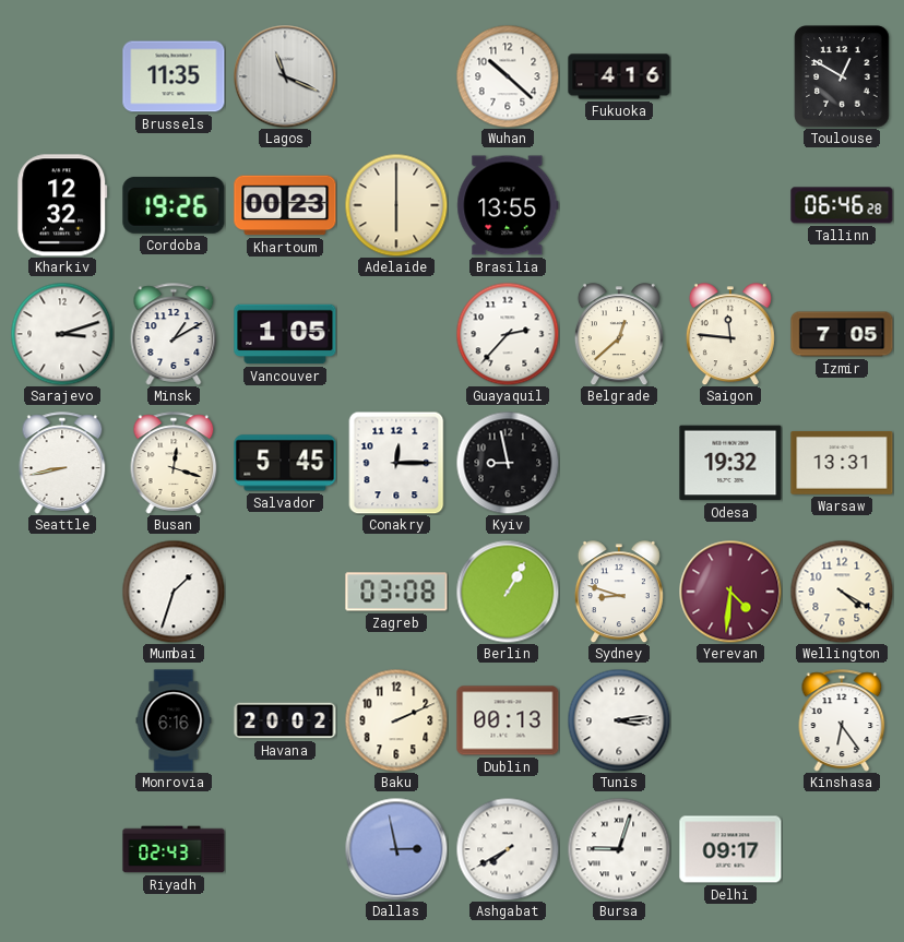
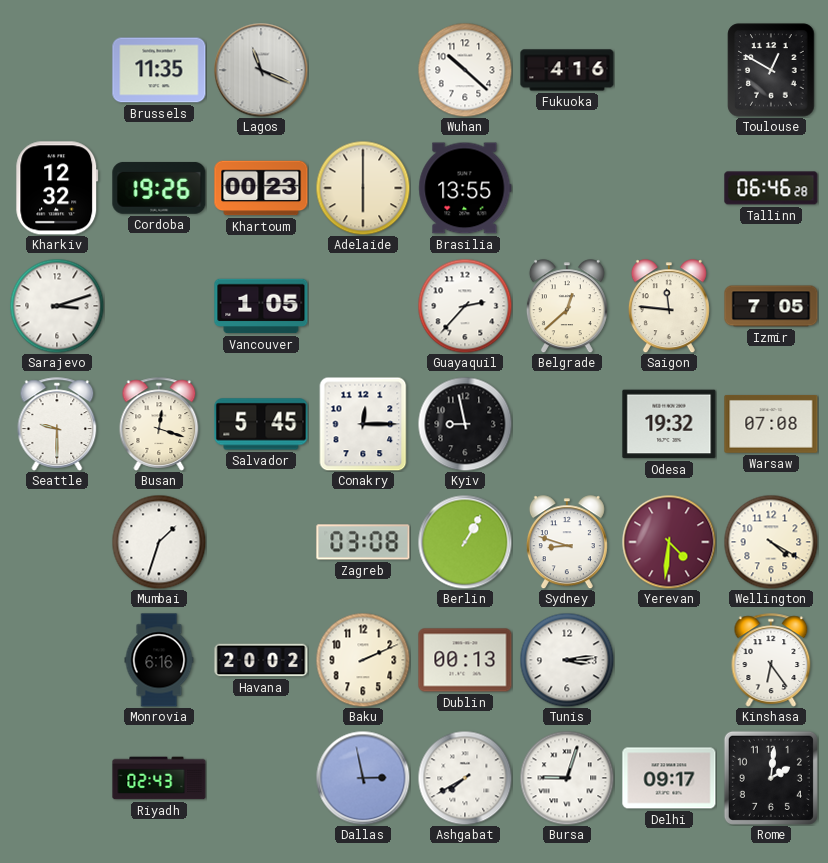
Minsk: 1:10 -> none (174, 334)
Seattle: 8:43 -> 9:30 (57, 424)
Warsaw: 13:31 -> 07:08 (771, 424)
Rome: none -> 2:01 (771, 778)
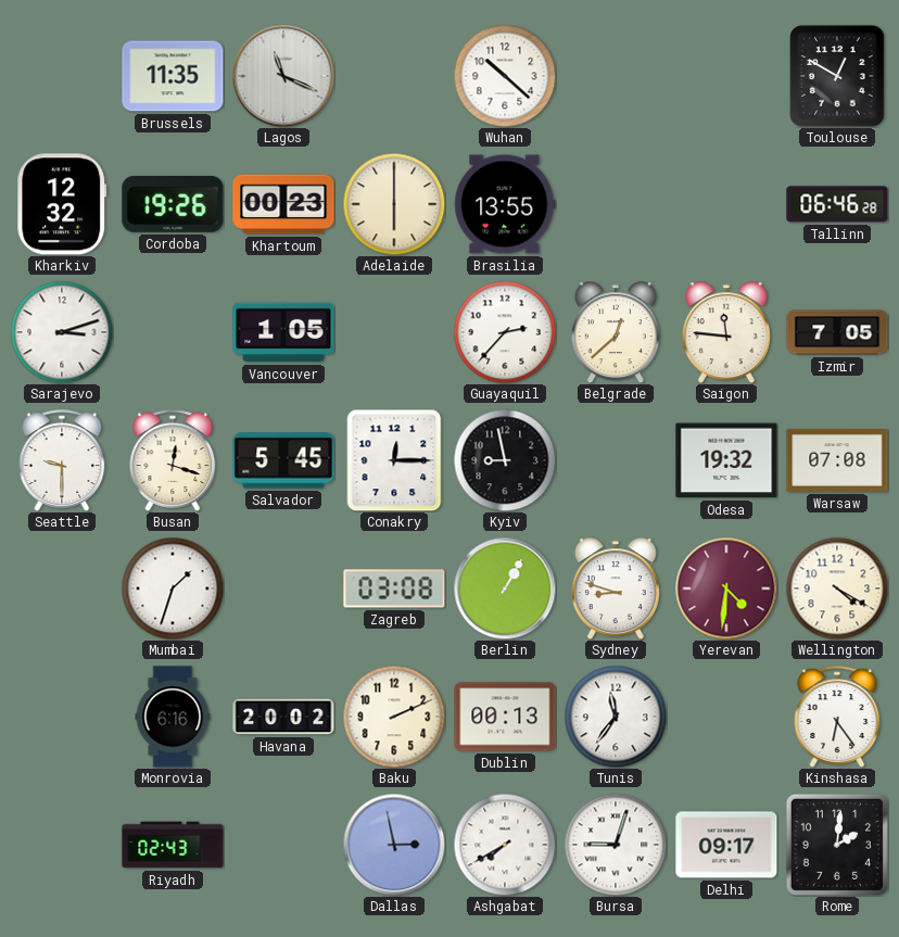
Fukuoka: 4:16 -> none (567, 70)
Tunis: 3:14 -> 11:36 (616, 717)
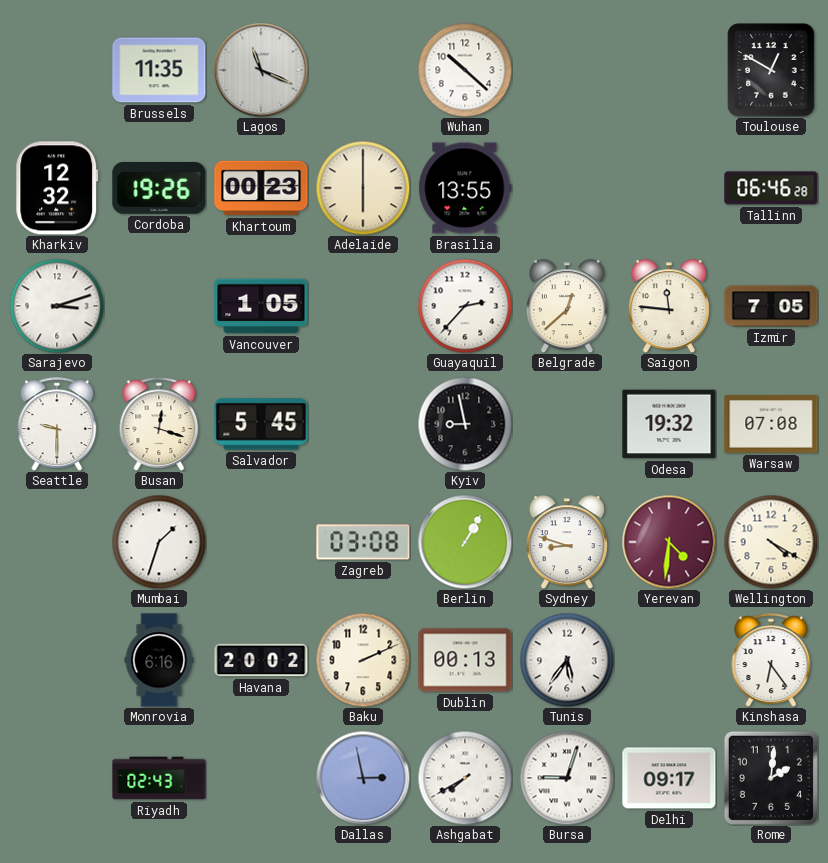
Conakry: 12:15 -> none (394, 460)
Tunis: 11:36 -> 5:36 (567, 660)
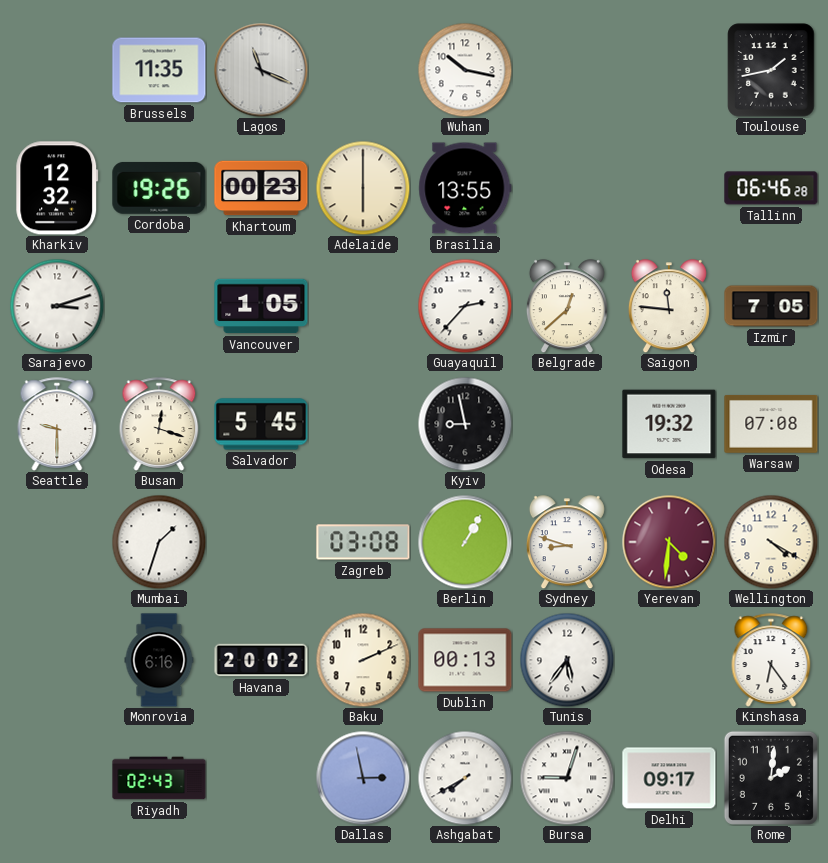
Wuhan: 10:22 -> 10:17 (465, 70)
Toulouse: 12:50 -> 1:43 (771, 70)
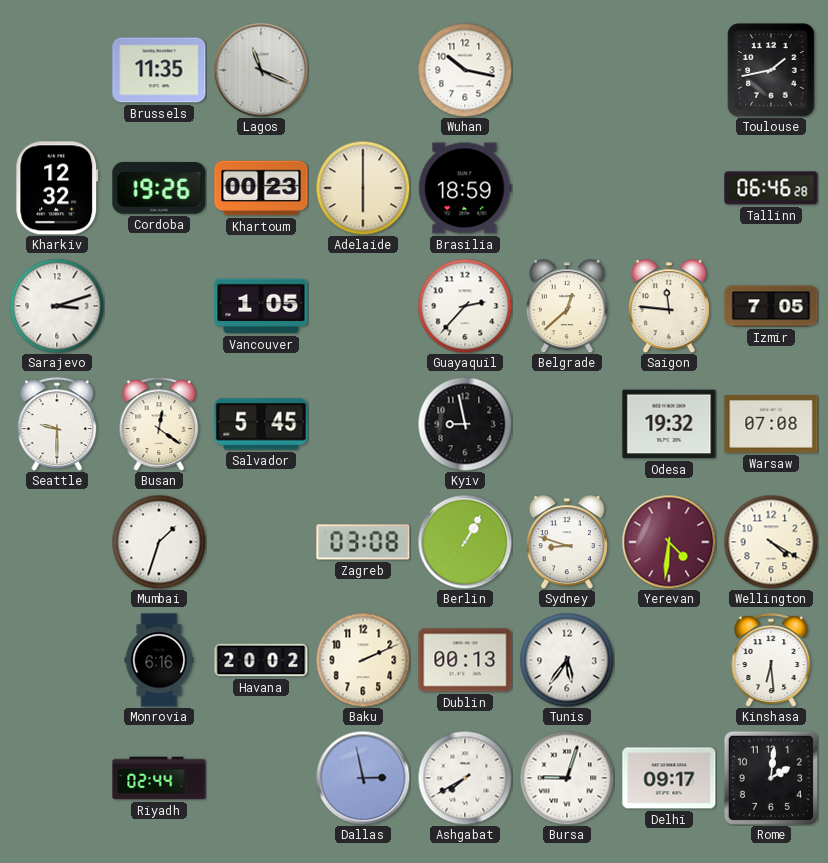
Brasilia: 13:55 -> 18:59 (465, 188)
Busan: 12:18 -> 12:21 (159, 424)
Kinshasa: 6:24 -> 6:29 (771, 660)
Riyadh: 02:43 -> 02:44 (159, 778)
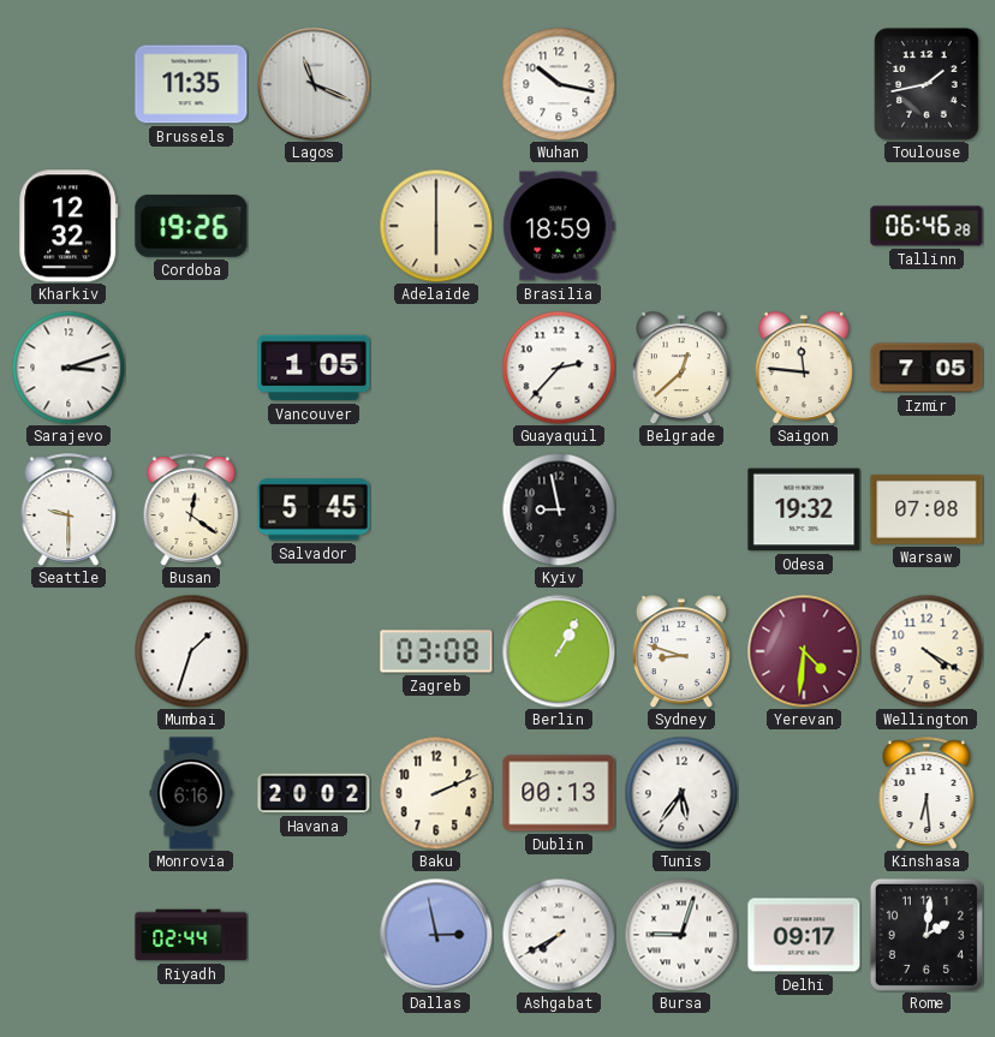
Khartoum: 00:23 -> none (261, 188)
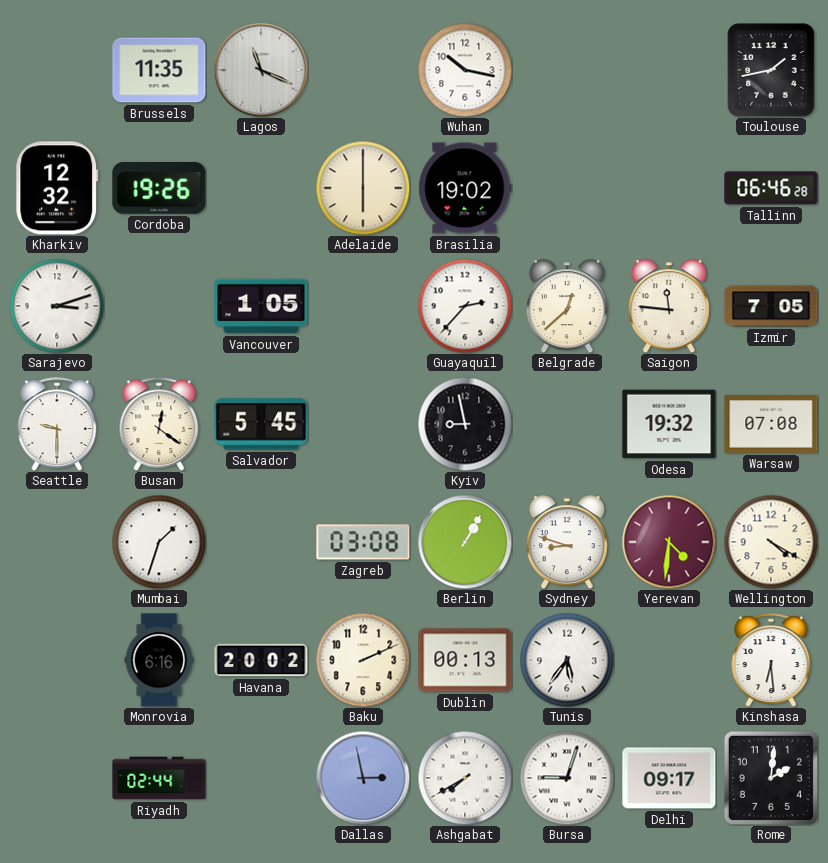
Brasilia: 18:59 -> 19:02 (465, 188)
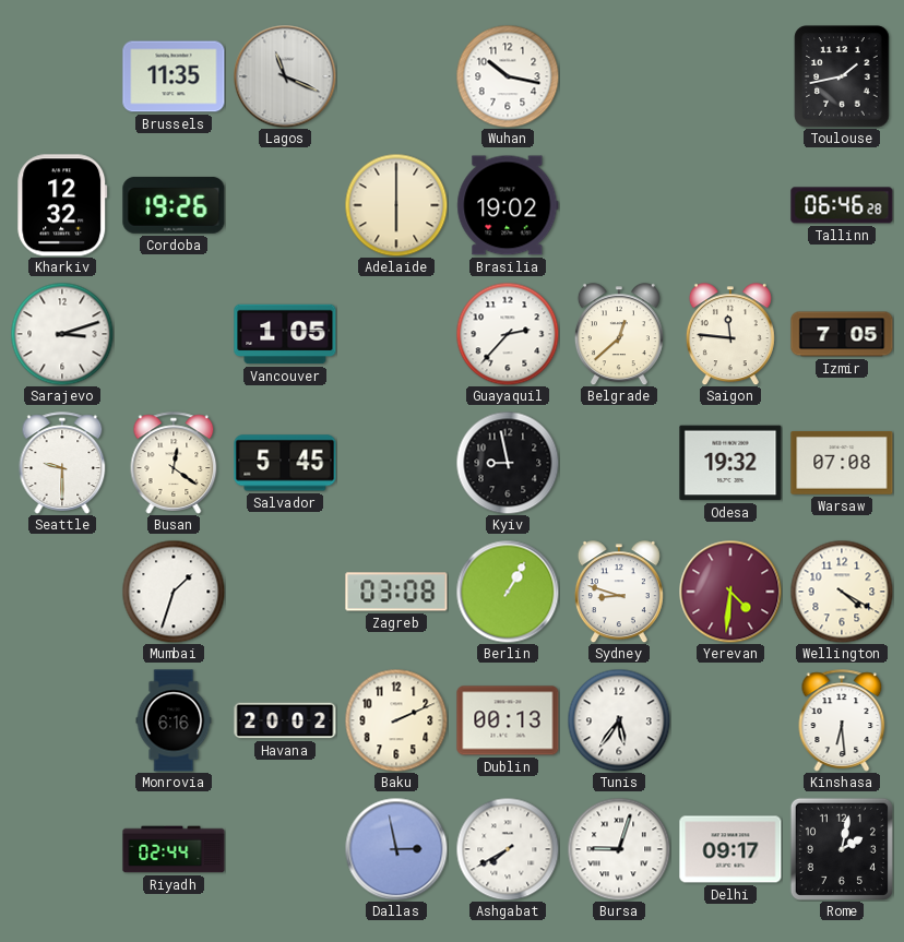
Rome: 2:01 -> 2:02 (842, 849)
